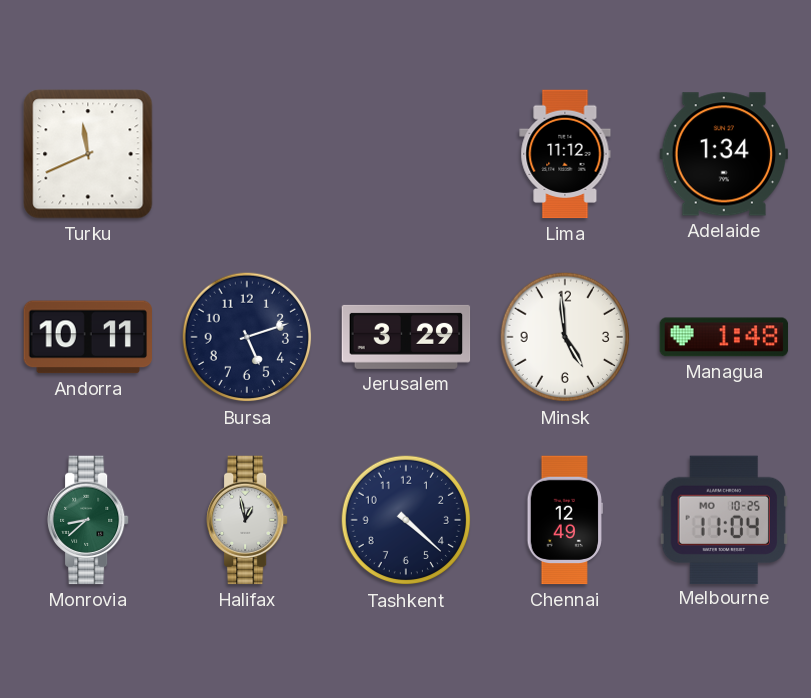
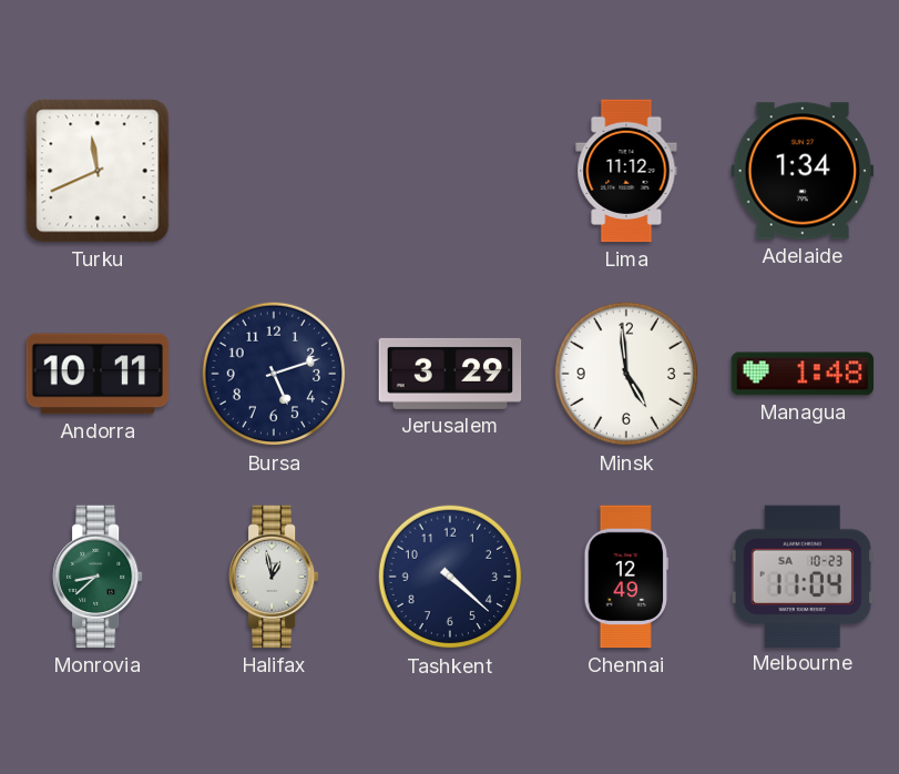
Melbourne date: MO 10-25 -> SA 10-23 (801, 576)
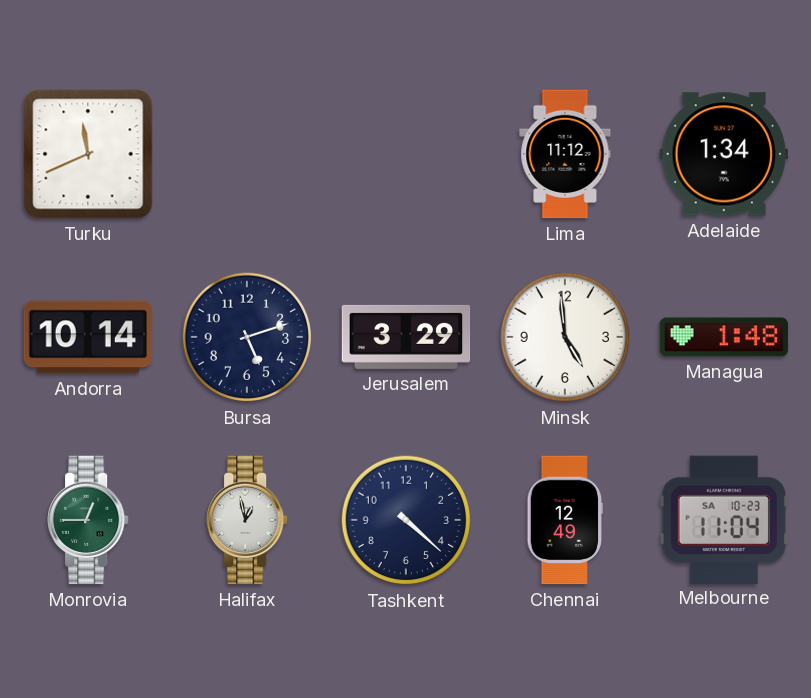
Andorra: 10:11 -> 10:14 (87, 337)
Monrovia: 8:38 -> 12:45 (89, 520)
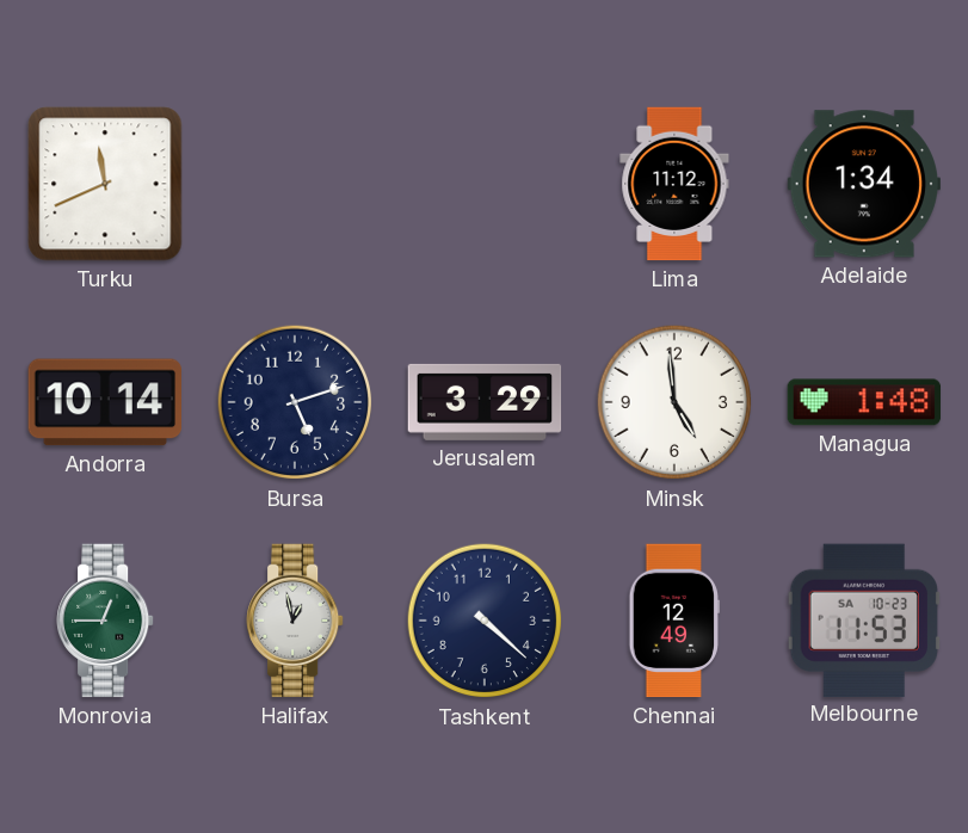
Melbourne: 11:04 -> 11:53 (863, 619)
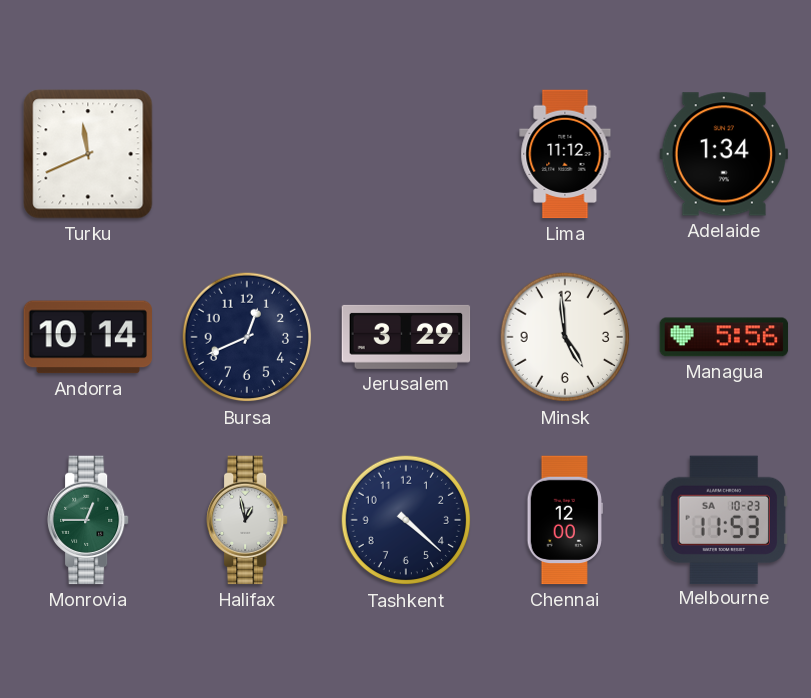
Bursa: 5:12 -> 12:41 (247, 337)
Managua: 1:48 -> 5:56 (724, 337)
Chennai: 12:49 -> 12:00 (564, 520)
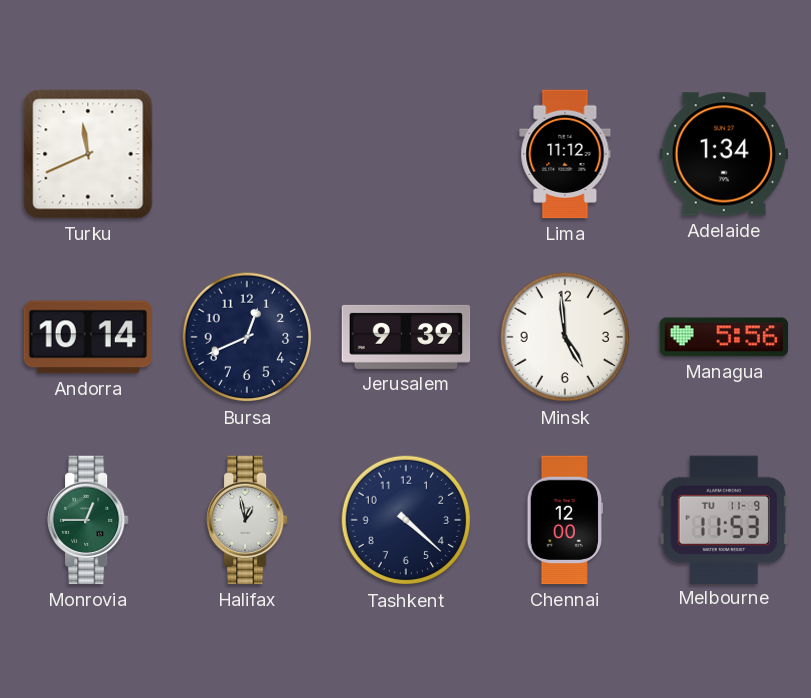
Jerusalem: 3:29 -> 9:39 (406, 337)
Melbourne date: SA 10-23 -> TU 11-9 (723, 519)
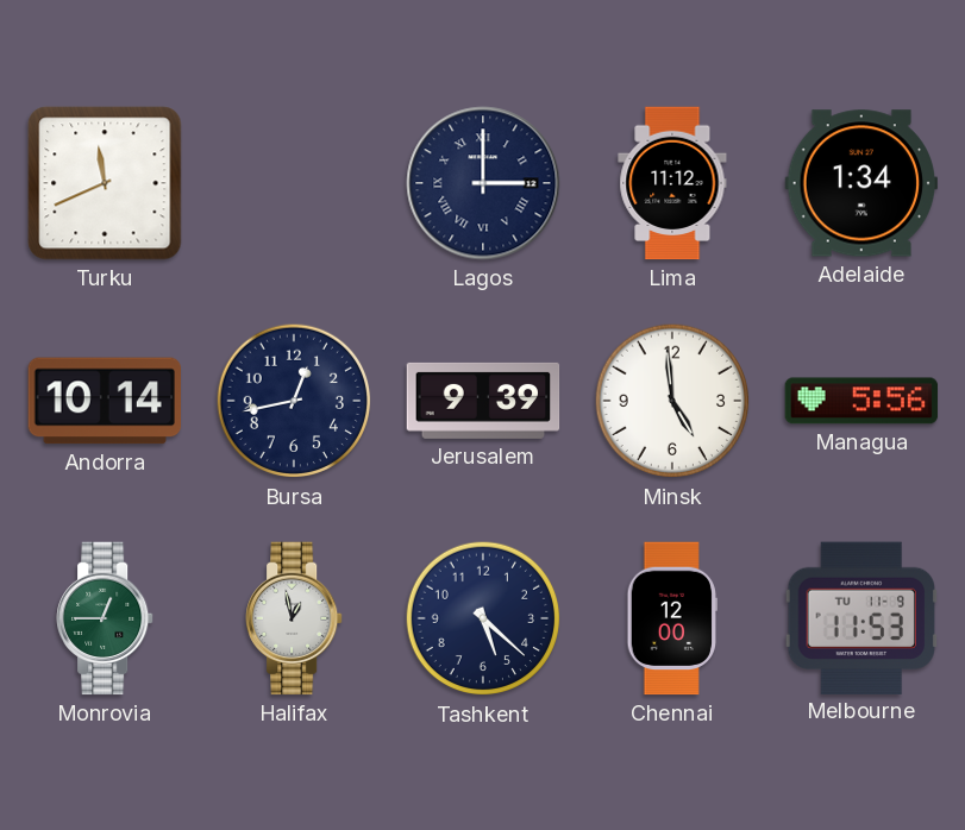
Lagos: none -> 3:00 (483, 183)
Bursa: 12:41 -> 12:43 (294, 401)
Tashkent: 4:22 -> 5:22 (483, 618)
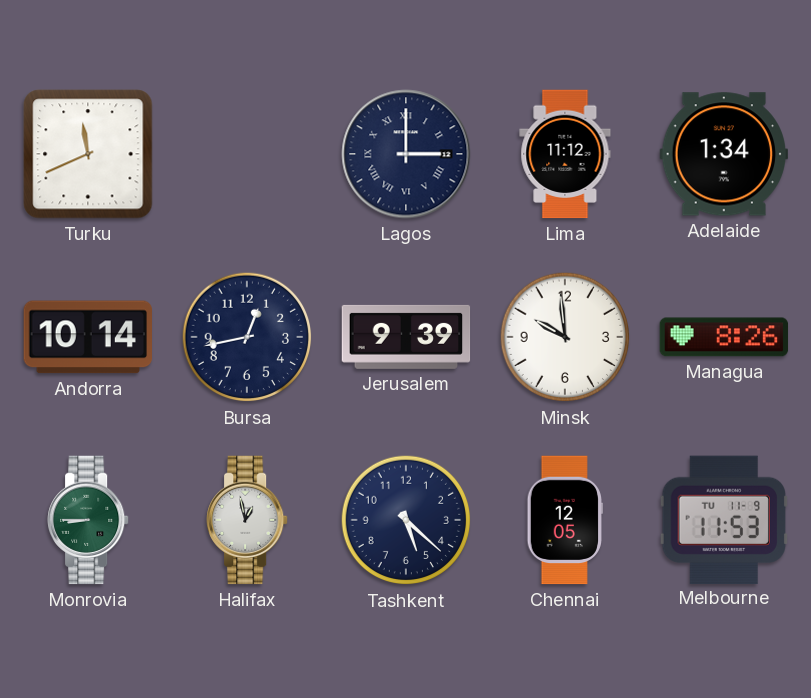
Minsk: 4:59 -> 9:59 (565, 337)
Managua: 5:56 -> 8:26 (724, 337)
Monrovia: 12:45 -> 8:45 (89, 520)
Chennai: 12:00 -> 12:05 (564, 520)
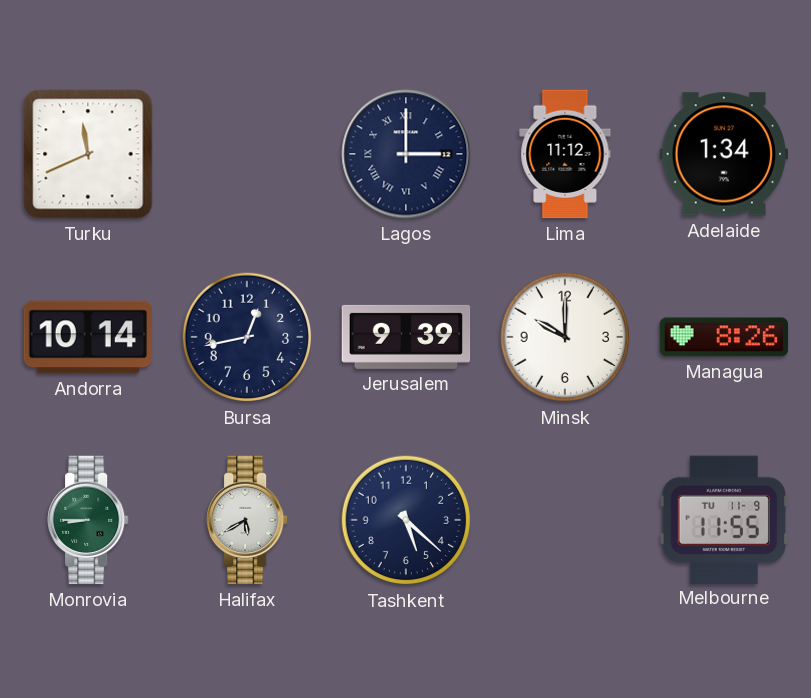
Minsk: 9:59 -> 10:00 (565, 337)
Halifax: 12:58 -> 5:40 (248, 520)
Chennai: 12:05 -> none (564, 520)
Melbourne: 11:53 -> 11:55 (723, 519)
